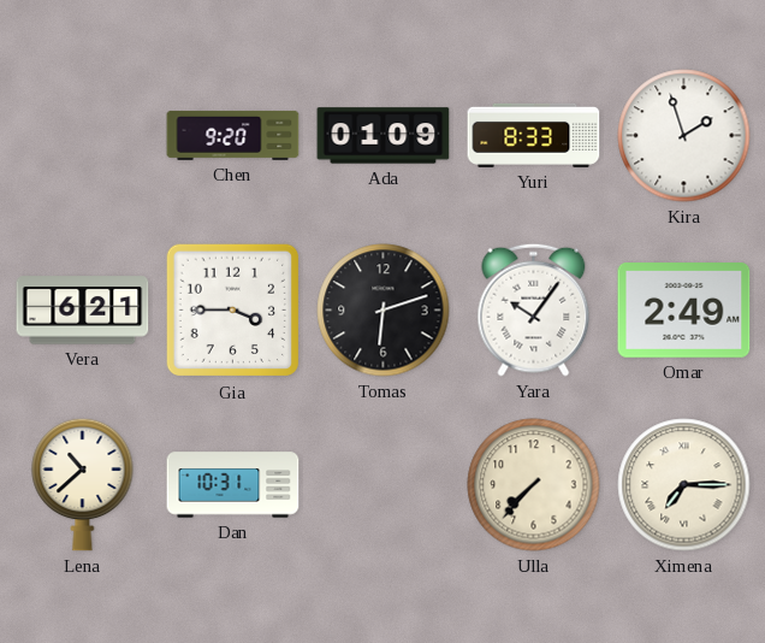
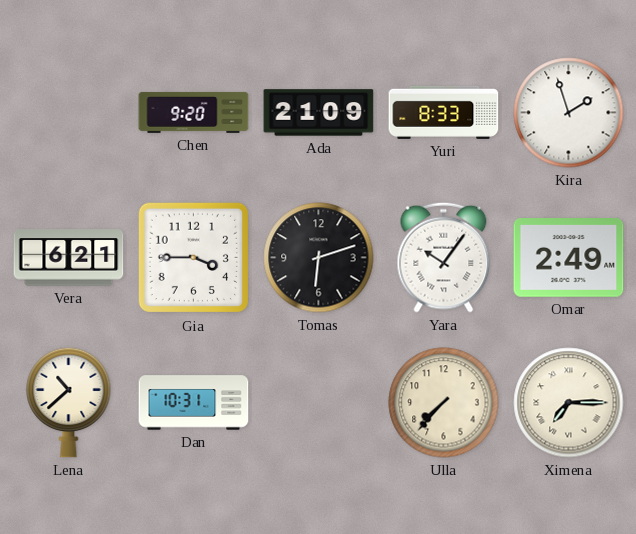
Ada: 01:09 -> 21:09 (319, 113)
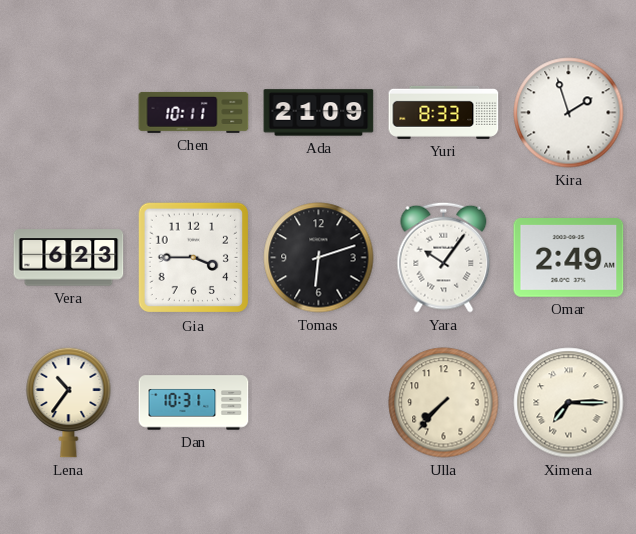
Chen: 9:20 -> 10:11 (194, 112)
Vera: 6:21 -> 6:23 (69, 258)
Lena: 10:38 -> 10:36 (69, 402)
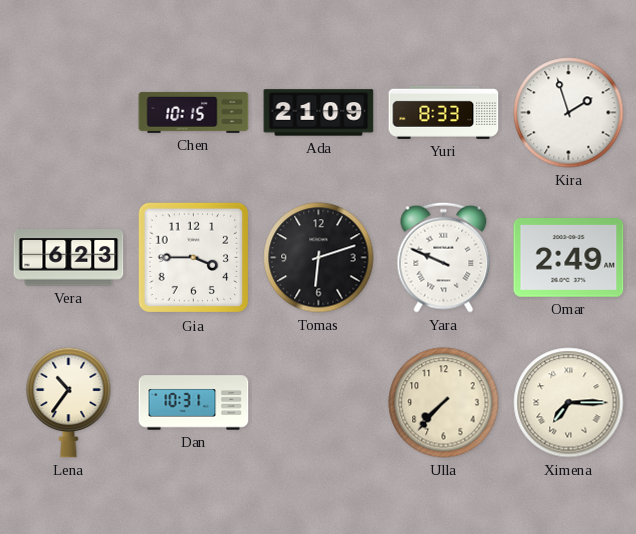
Chen: 10:11 -> 10:15 (194, 112)
Yara: 10:06 -> 9:49 (444, 257)
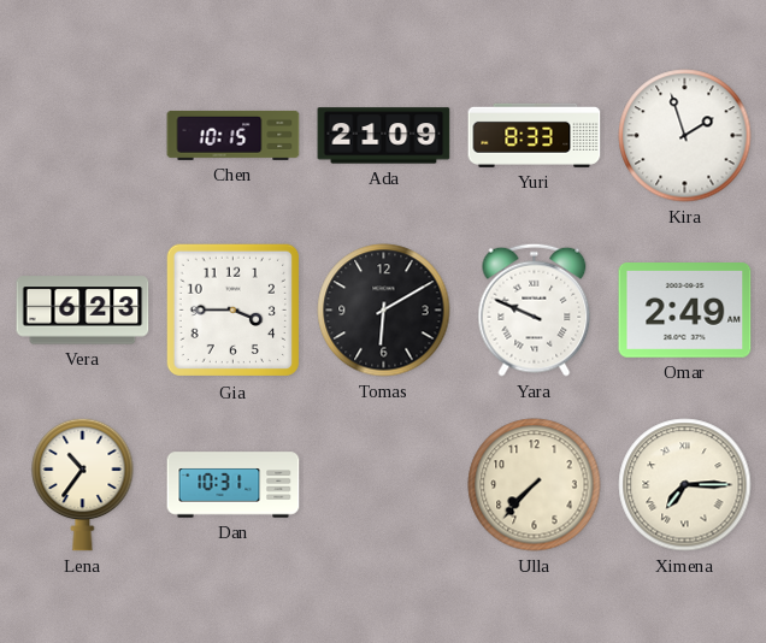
Tomas: 6:12 -> 6:10 (384, 311)
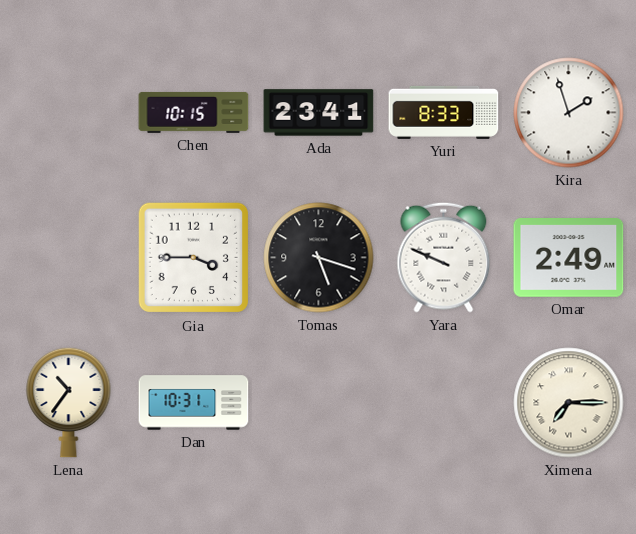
Ada: 21:09 -> 23:41 (319, 113)
Vera: 6:23 -> none (83, 311)
Tomas: 6:10 -> 5:18 (319, 258)
Ulla: 7:37 -> none (535, 485)
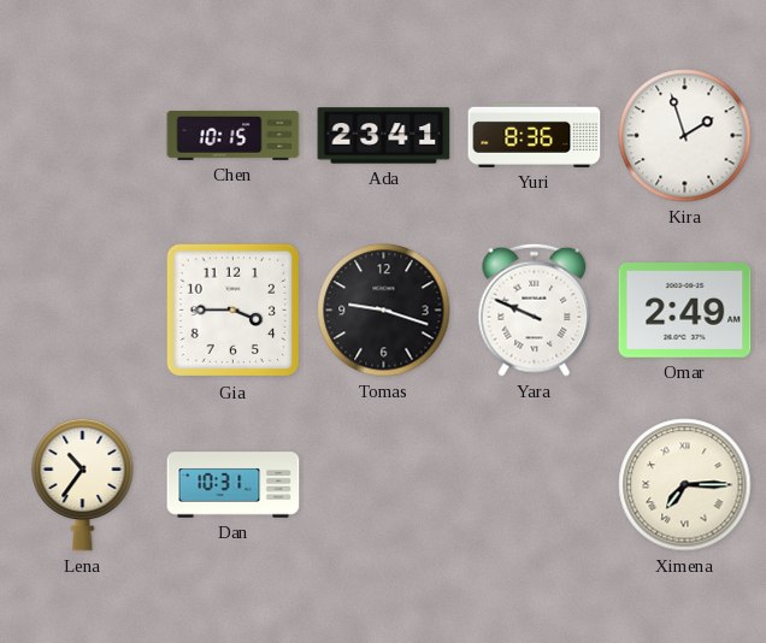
Yuri: 8:33 -> 8:36 (535, 135)
Tomas: 5:18 -> 9:18 (384, 311)
